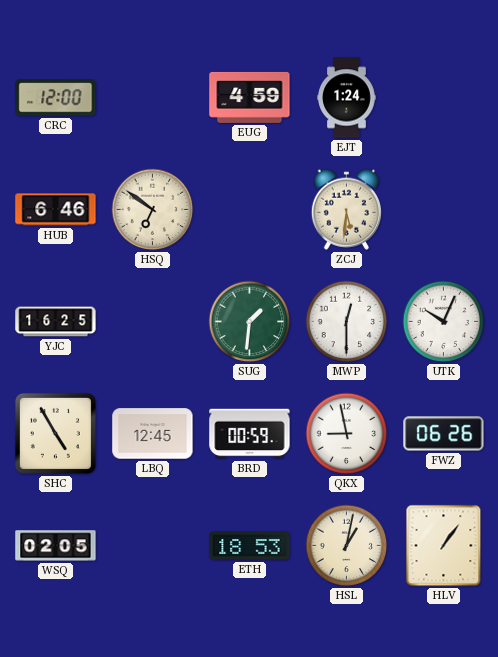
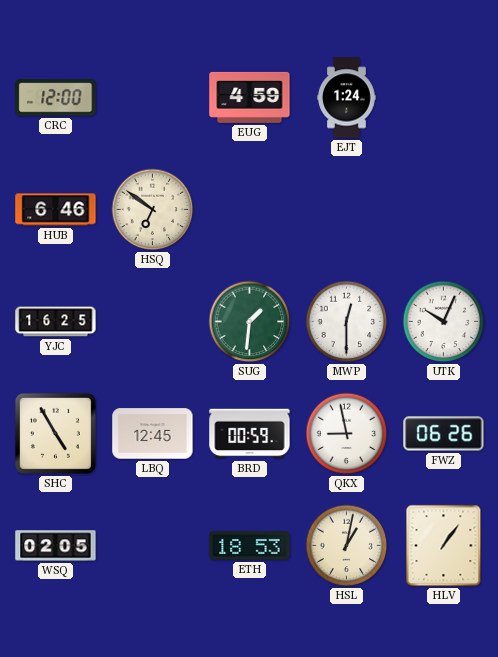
ZCJ: 5:31 -> none (346, 209)
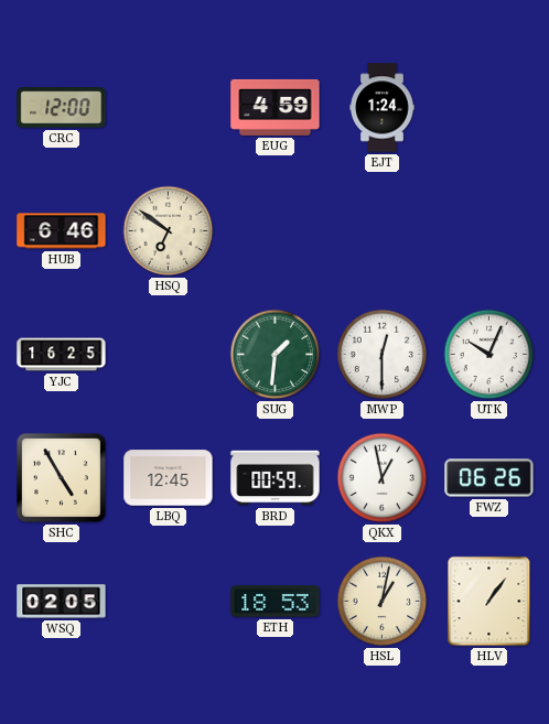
QKX: 8:58 -> 12:58 (383, 478)
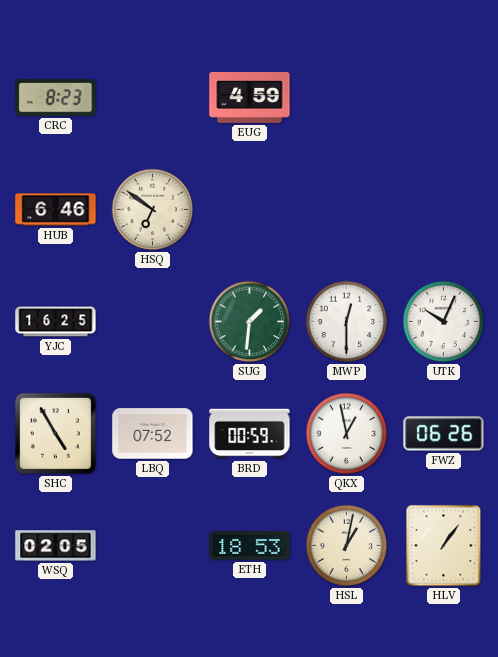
CRC: 12:00 -> 8:23 (56, 98)
EJT: 1:24 -> none (383, 108)
LBQ: 12:45 -> 07:52 (153, 434)
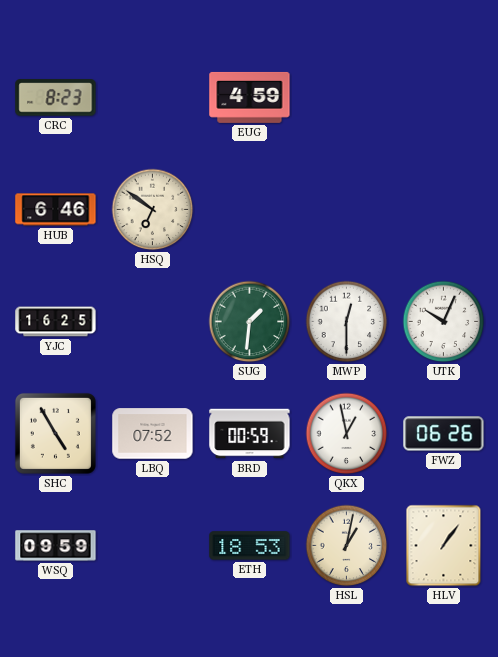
WSQ: 02:05 -> 09:59 (56, 546)
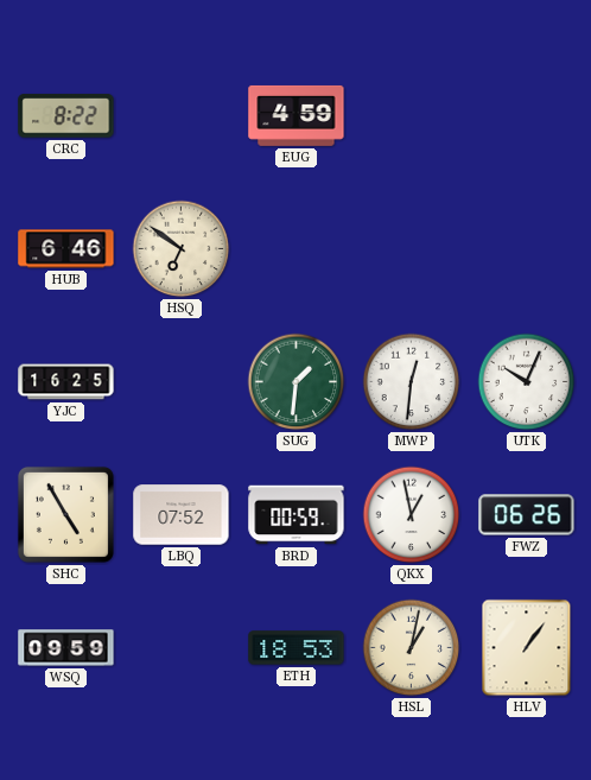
CRC: 8:23 -> 8:22 (66, 116)
MWP: 12:30 -> 12:31 (412, 382)
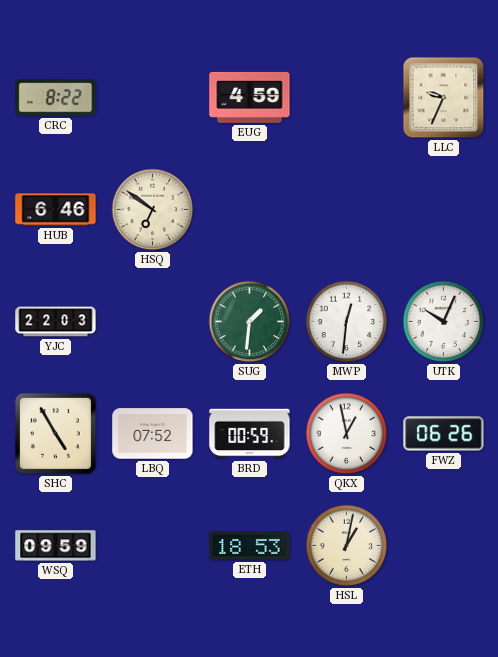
LLC: none -> 9:34 (444, 98)
YJC: 16:25 -> 22:03 (56, 322)
HLV: 1:06 -> none (527, 648)
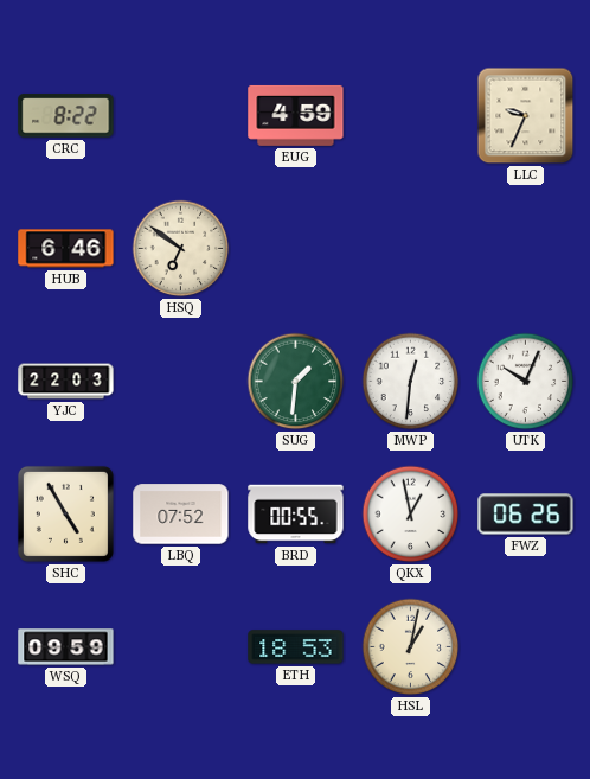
BRD: 00:59 -> 00:55 (296, 515)
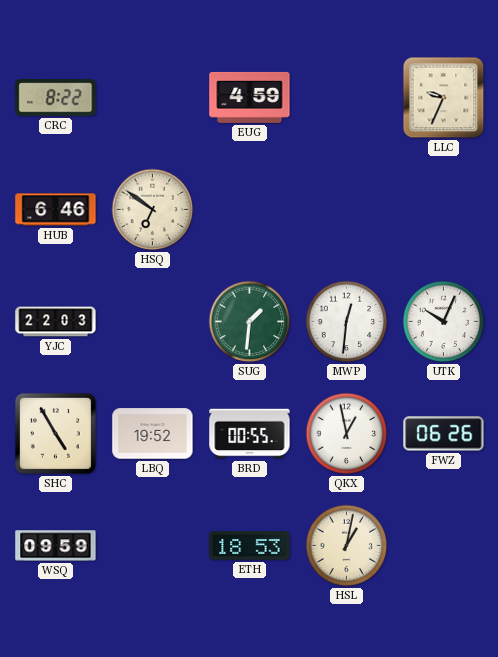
LBQ: 07:52 -> 19:52 (153, 434)
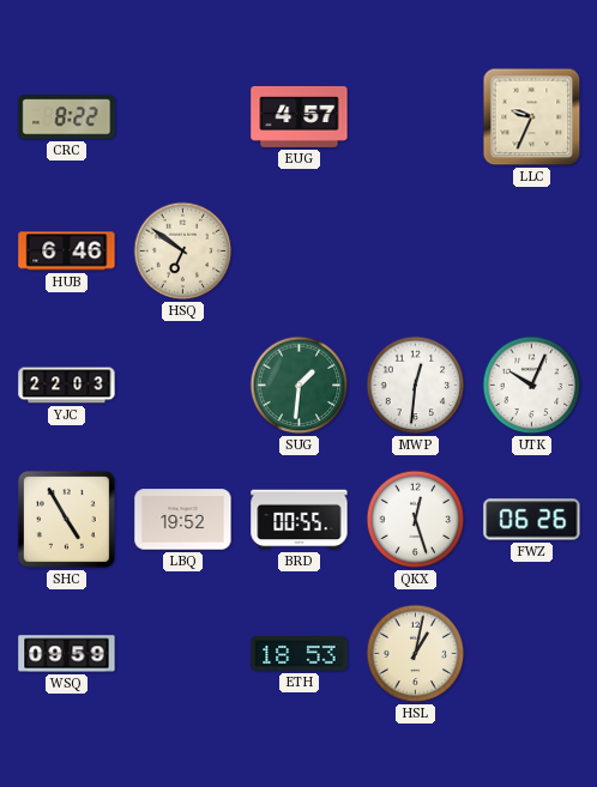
EUG: 4:59 -> 4:57 (300, 116)
QKX: 12:58 -> 12:27 (416, 520)
